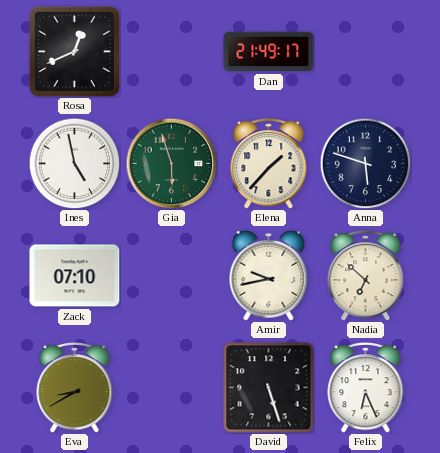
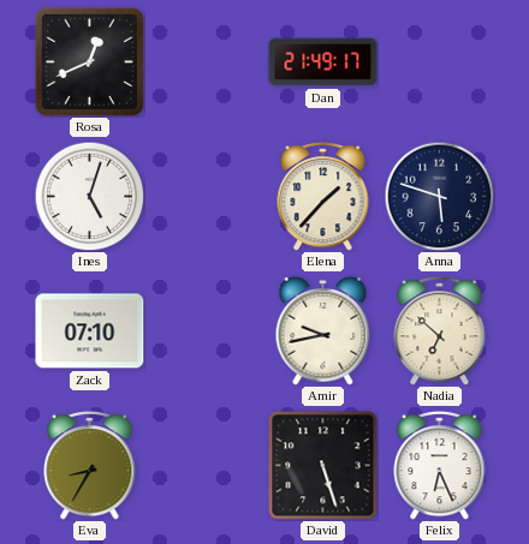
Ines: 4:58 -> 5:03 (89, 196)
Gia: 5:57 -> none (171, 163)
Eva: 8:40 -> 8:35 (90, 466)
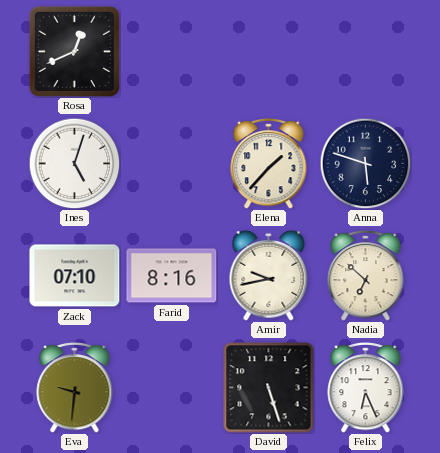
Dan: 21:49 -> none (323, 62)
Farid: none -> 8:16 (172, 276)
Eva: 8:35 -> 9:31 (75, 388)
